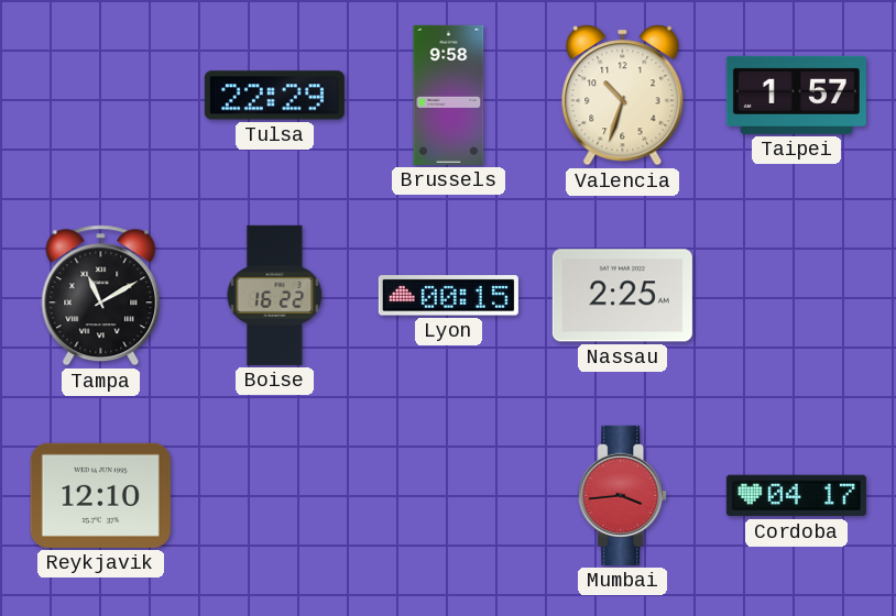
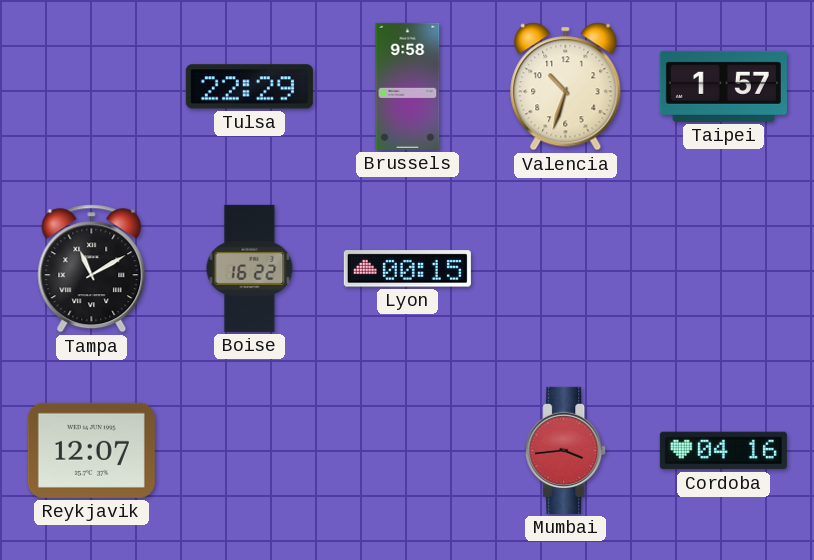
Nassau: 2:25 -> none (622, 296)
Reykjavik: 12:10 -> 12:07 (91, 450)
Cordoba: 04:17 -> 04:16 (723, 451)
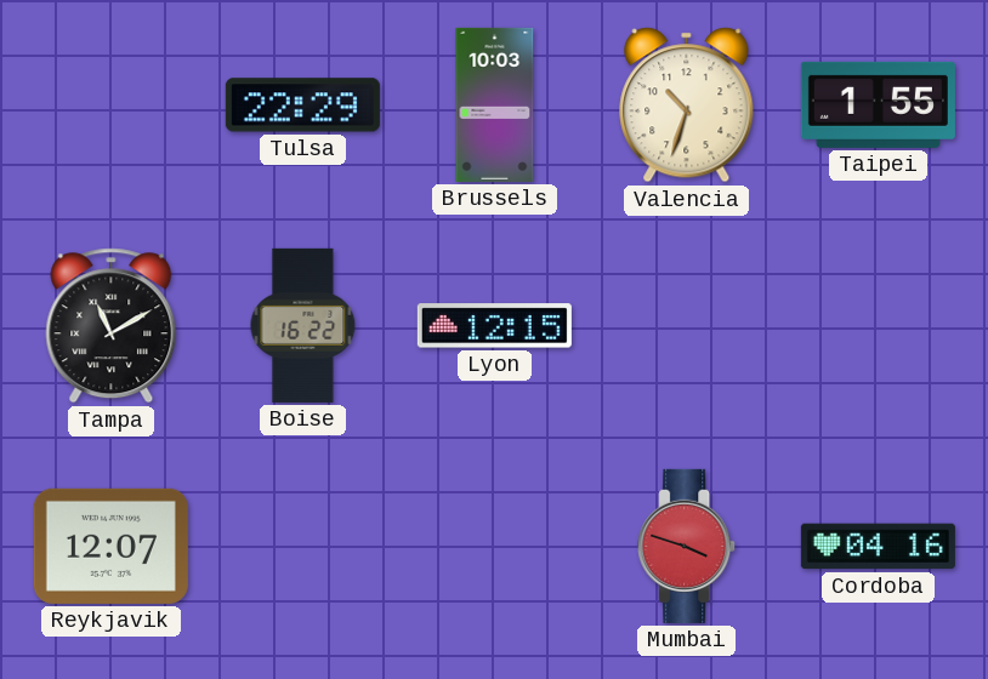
Brussels: 9:58 -> 10:03 (495, 104)
Taipei: 1:57 -> 1:55 (878, 104)
Lyon: 00:15 -> 12:15 (494, 326)
Mumbai: 3:44 -> 3:48 (687, 546)
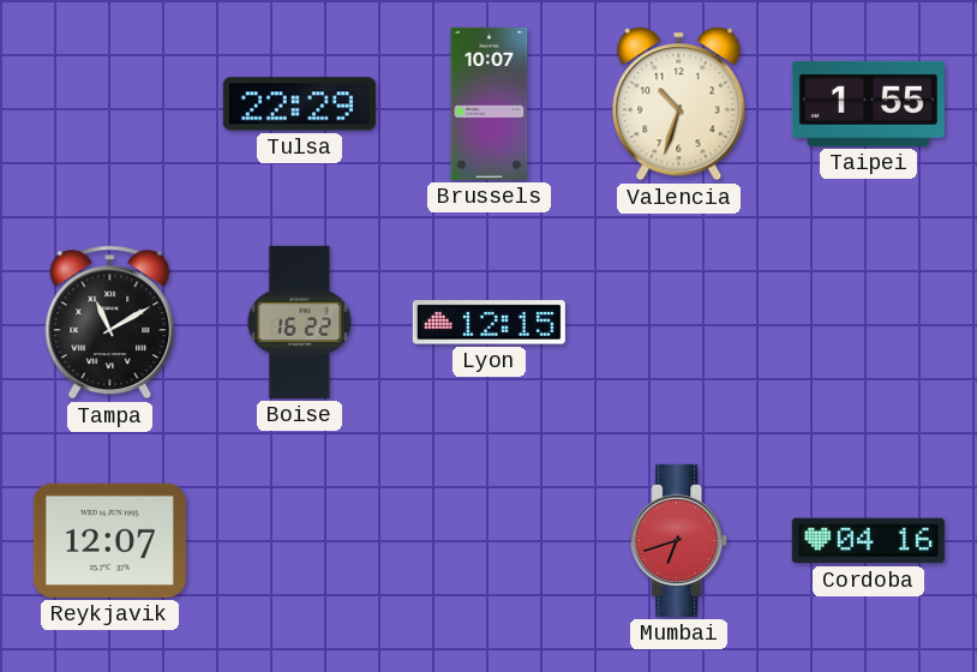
Brussels: 10:03 -> 10:07 (490, 103)
Mumbai: 3:48 -> 6:42 (679, 540)
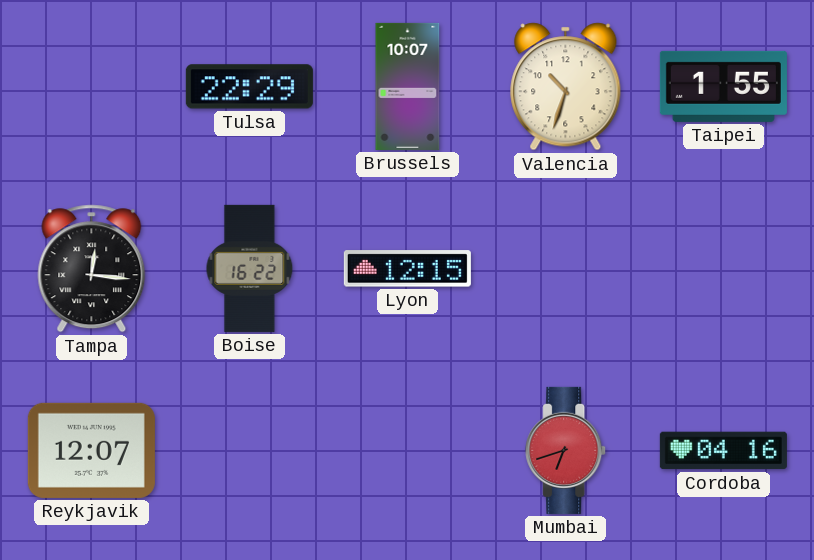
Tampa: 11:10 -> 12:16 (92, 269)
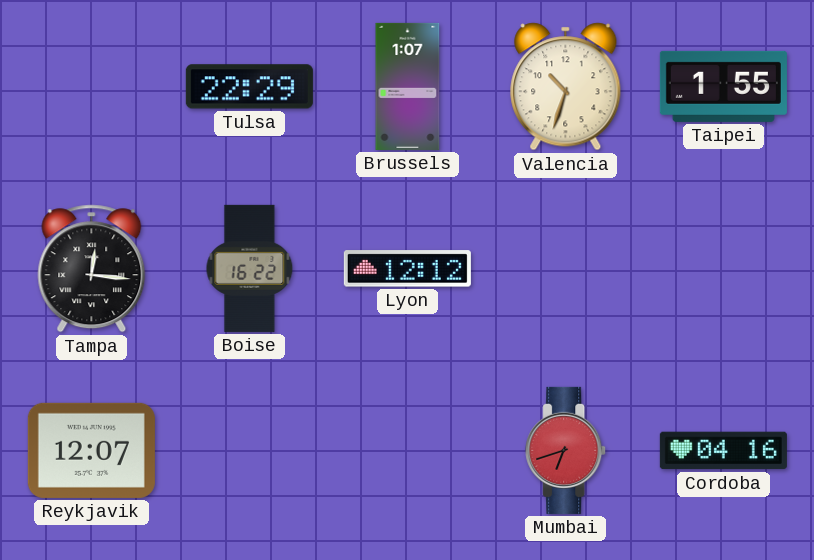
Brussels: 10:07 -> 1:07 (408, 86)
Lyon: 12:15 -> 12:12 (407, 269)
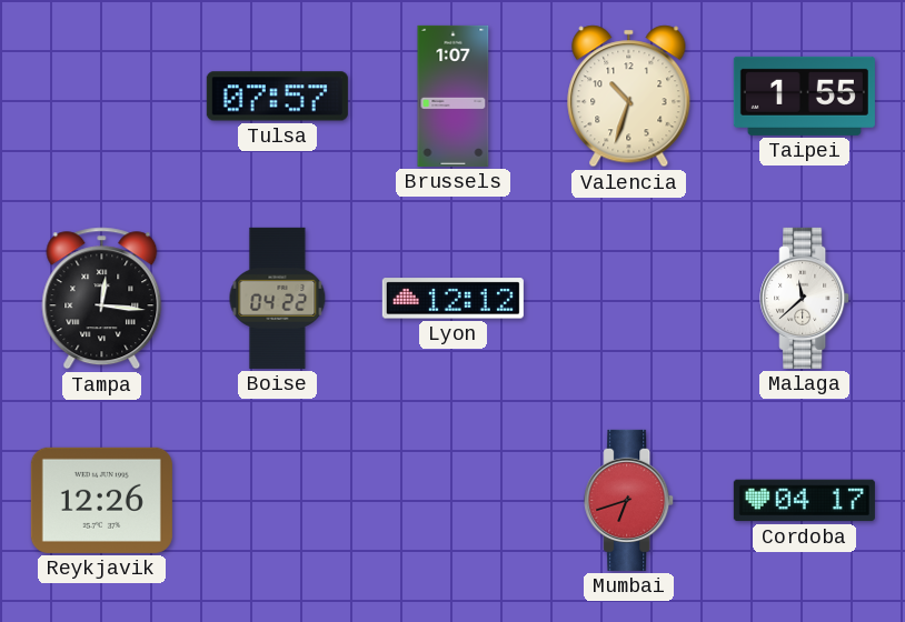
Tulsa: 22:29 -> 07:57 (277, 97)
Boise: 16:22 -> 04:22 (278, 298)
Malaga: none -> 11:38 (805, 298)
Reykjavik: 12:07 -> 12:26 (101, 500)
Cordoba: 04:16 -> 04:17 (804, 501)
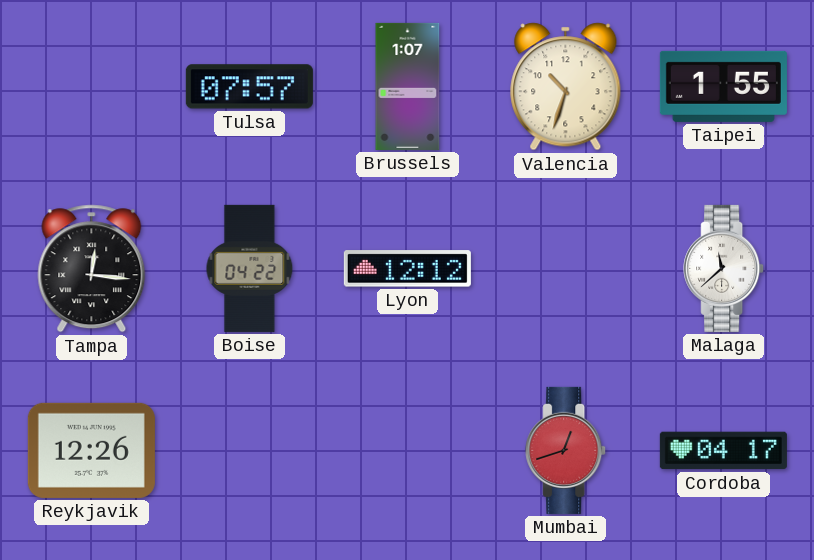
Mumbai: 6:42 -> 12:42 (566, 450)
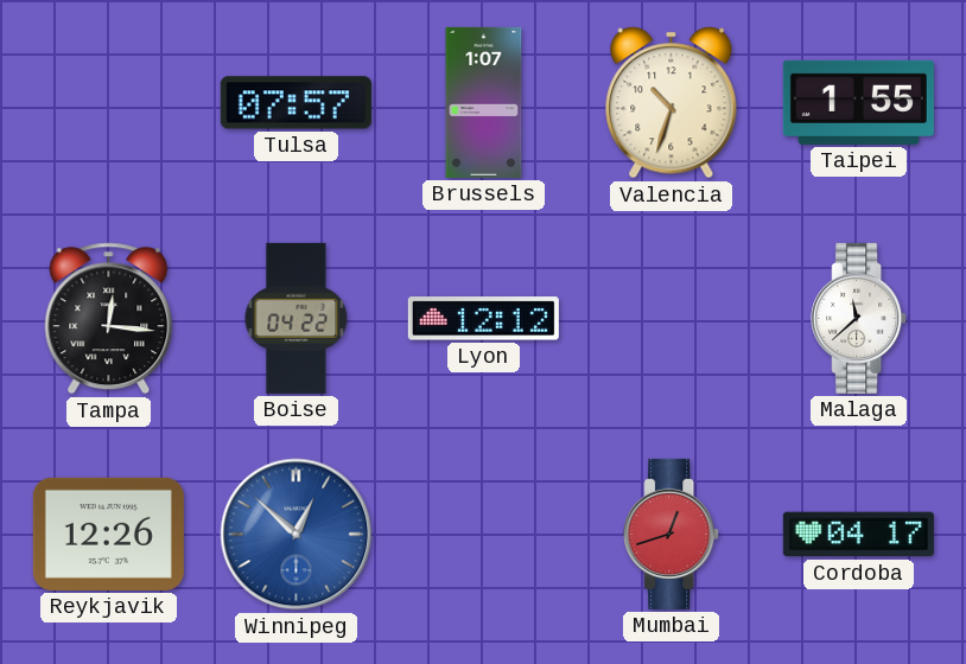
Winnipeg: none -> 12:52 (297, 535)
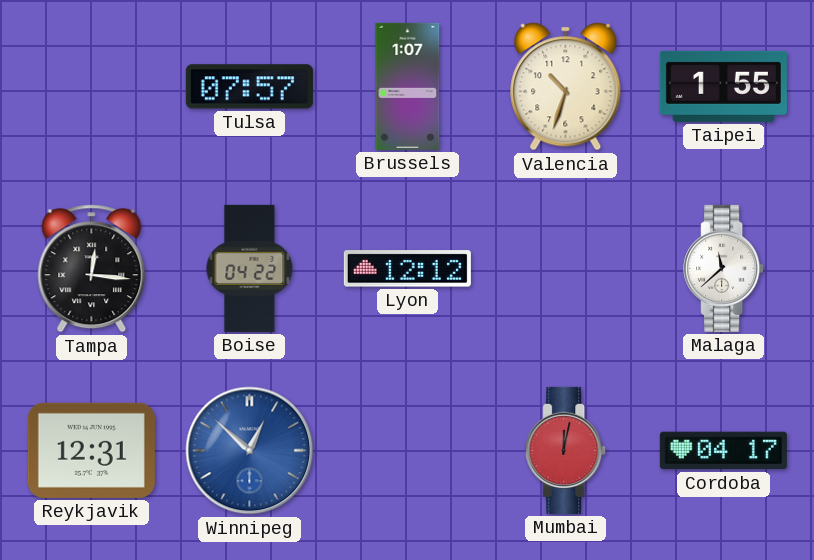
Reykjavik: 12:26 -> 12:31 (91, 450)
Mumbai: 12:42 -> 12:02 (566, 450)
